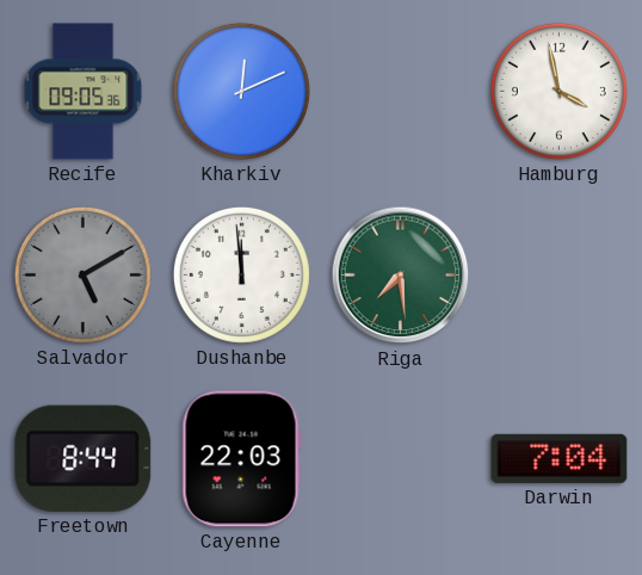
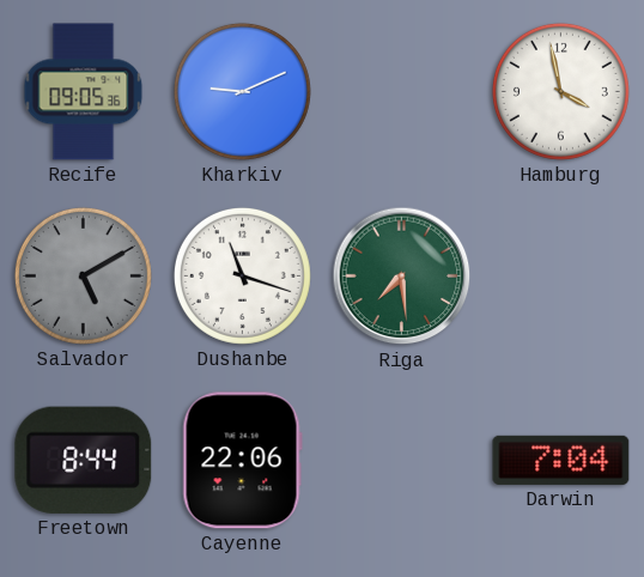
Kharkiv: 12:11 -> 9:11 (242, 91)
Dushanbe: 11:59 -> 11:18 (242, 275)
Cayenne: 22:03 -> 22:06 (242, 461)
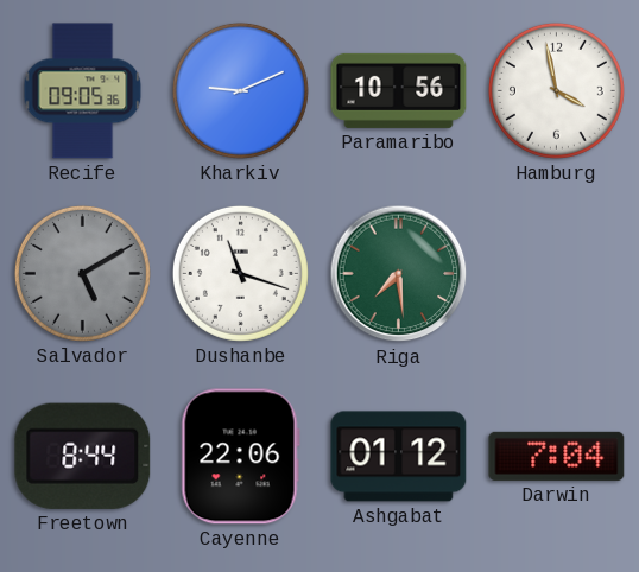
Paramaribo: none -> 10:56 (399, 90)
Ashgabat: none -> 01:12 (399, 457)
